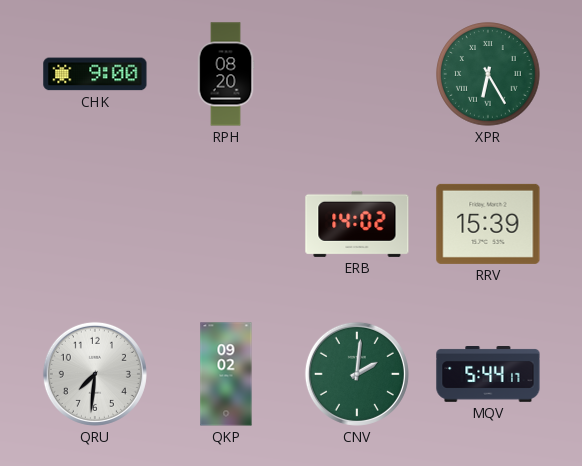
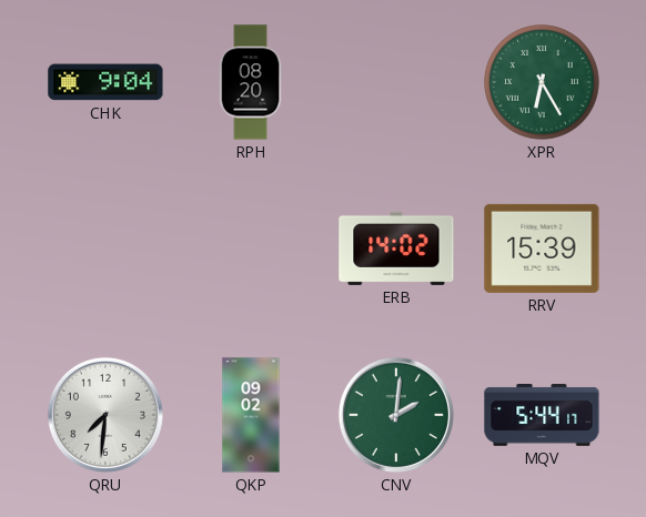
CHK: 9:00 -> 9:04 (105, 82)
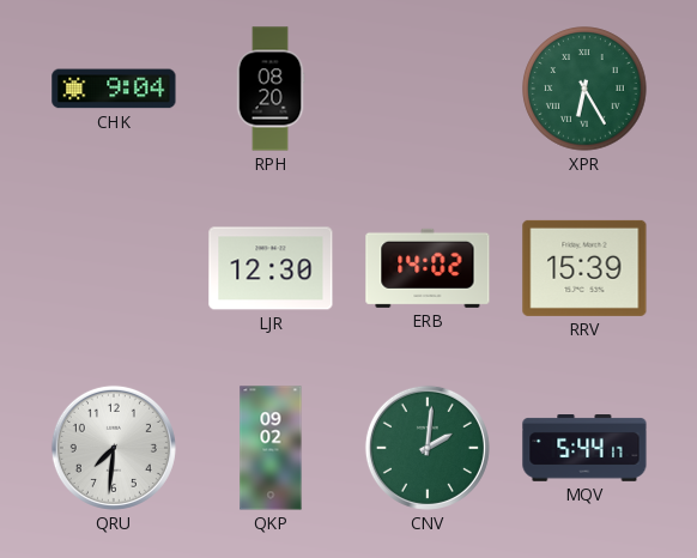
LJR: none -> 12:30 (271, 268)
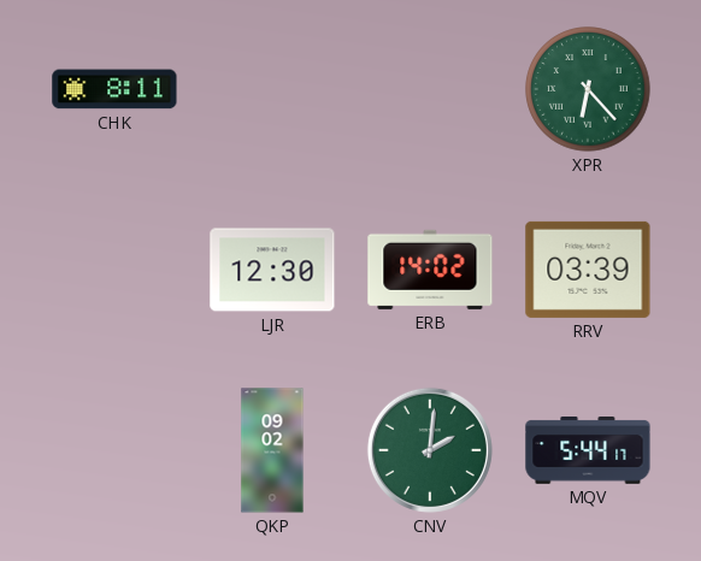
CHK: 9:04 -> 8:11 (114, 89)
RPH: 08:20 -> none (271, 89)
XPR: 6:25 -> 6:23 (588, 89)
RRV: 15:39 -> 03:39 (588, 270)
QRU: 7:31 -> none (114, 448)
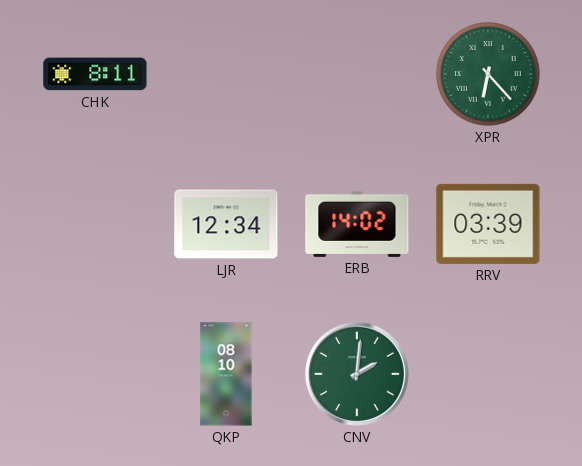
LJR: 12:30 -> 12:34 (226, 224)
QKP: 09:02 -> 08:10 (226, 374)
MQV: 5:44 -> none (588, 451)
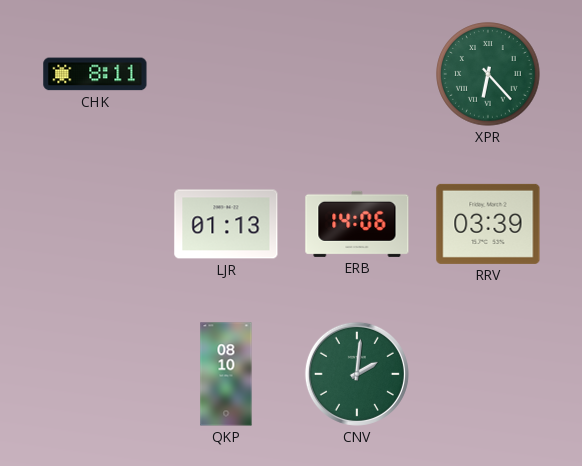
LJR: 12:34 -> 01:13 (226, 224)
ERB: 14:02 -> 14:06 (357, 224)
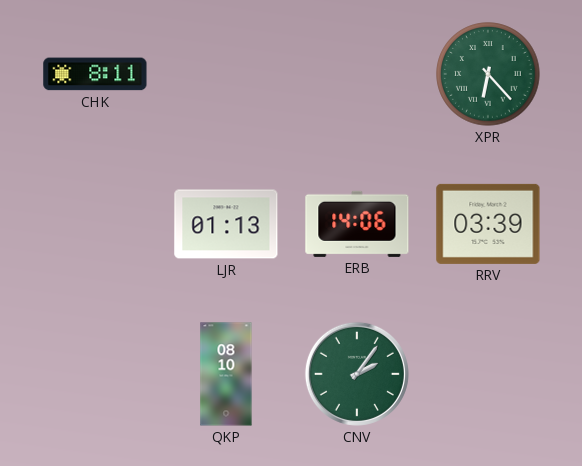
CNV: 2:01 -> 2:06 (357, 374)
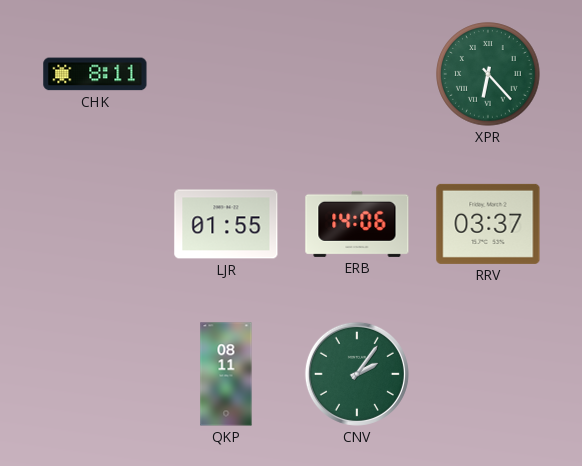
LJR: 01:13 -> 01:55 (226, 224)
RRV: 03:39 -> 03:37 (488, 224)
QKP: 08:10 -> 08:11 (226, 374)
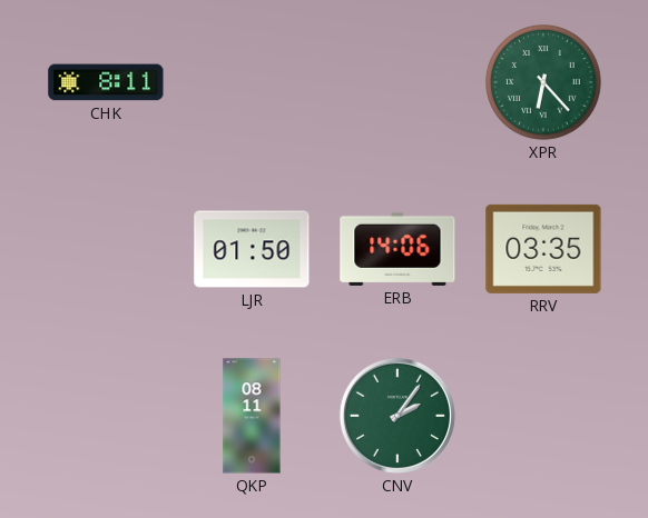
LJR: 01:55 -> 01:50 (252, 249)
RRV: 03:37 -> 03:35 (543, 249)
